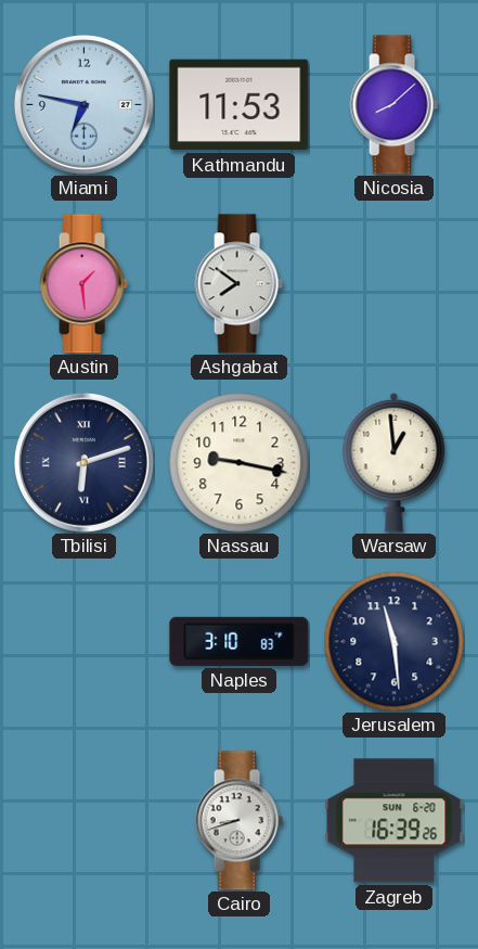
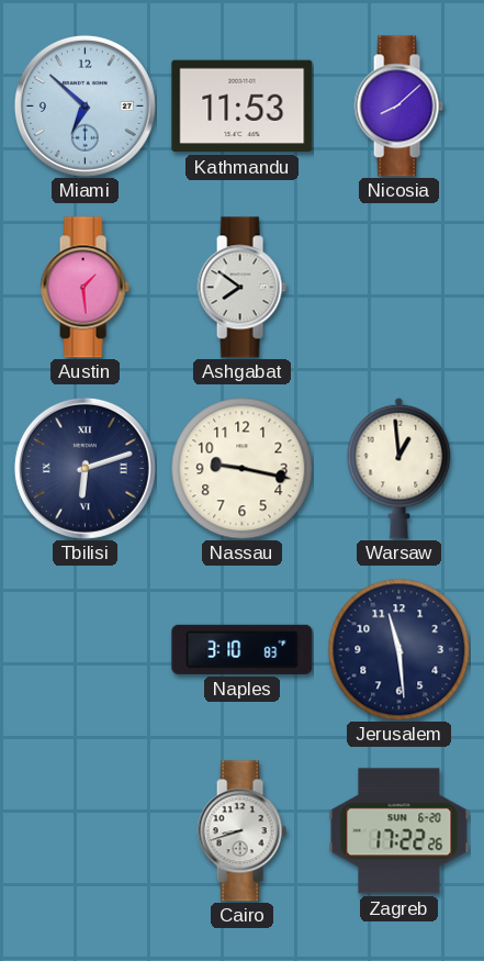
Miami: 6:47 -> 6:52 (85, 105)
Zagreb: 16:39 -> 17:22 (399, 831)
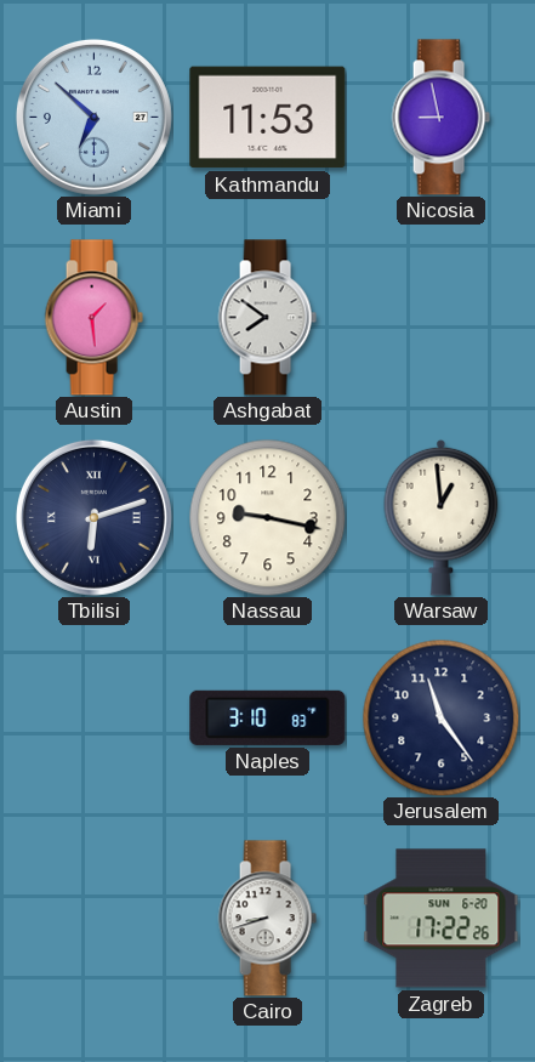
Nicosia: 8:08 -> 8:58 (440, 118)
Jerusalem: 11:29 -> 11:24 (440, 717)
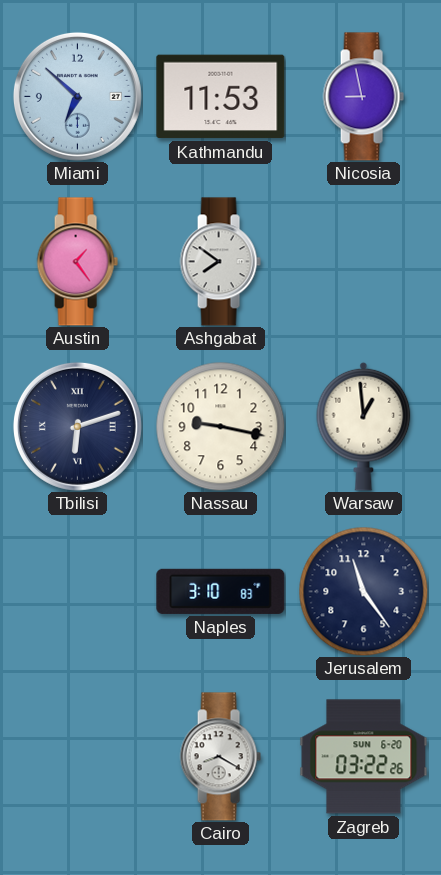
Austin: 1:29 -> 1:24 (77, 262)
Cairo: 8:42 -> 8:20 (220, 757)
Zagreb: 17:22 -> 03:22 (364, 757)
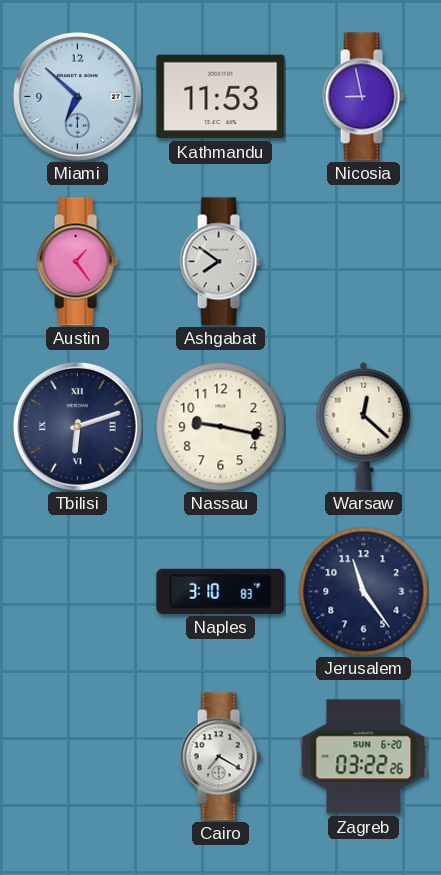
Warsaw: 12:59 -> 12:22 (364, 426)
Cairo: 8:20 -> 7:20 (220, 757)
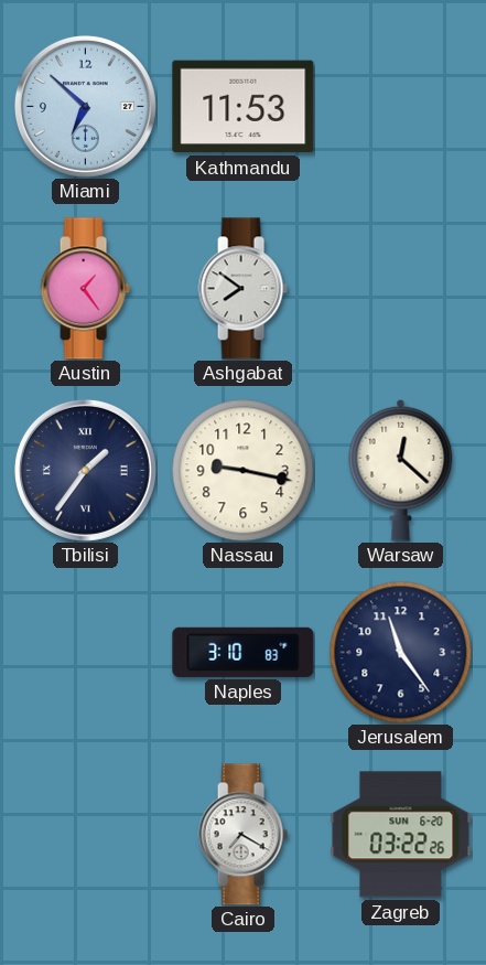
Nicosia: 8:58 -> none (363, 97)
Tbilisi: 6:12 -> 1:36 (85, 470)
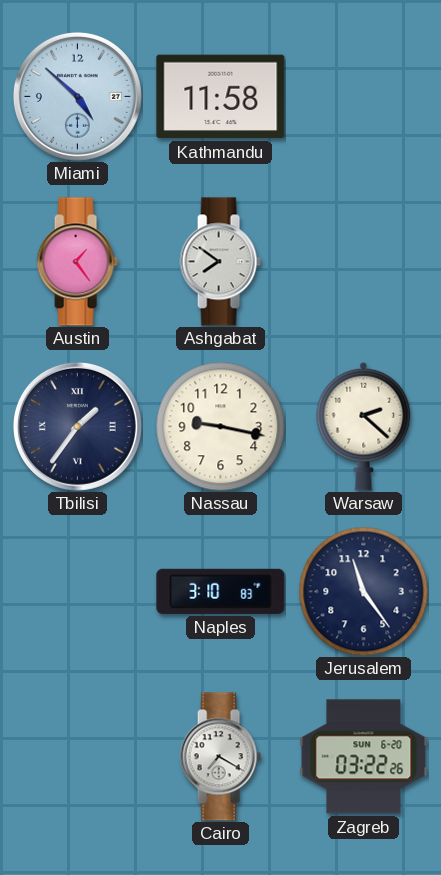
Miami: 6:52 -> 4:52 (77, 96)
Kathmandu: 11:53 -> 11:58 (221, 97)
Warsaw: 12:22 -> 2:22 (364, 426)
